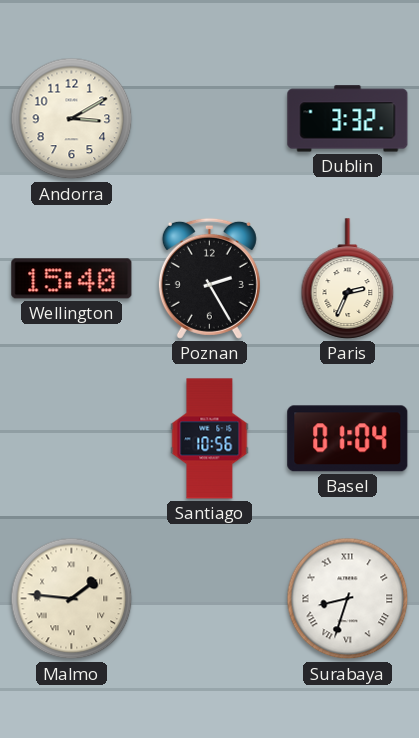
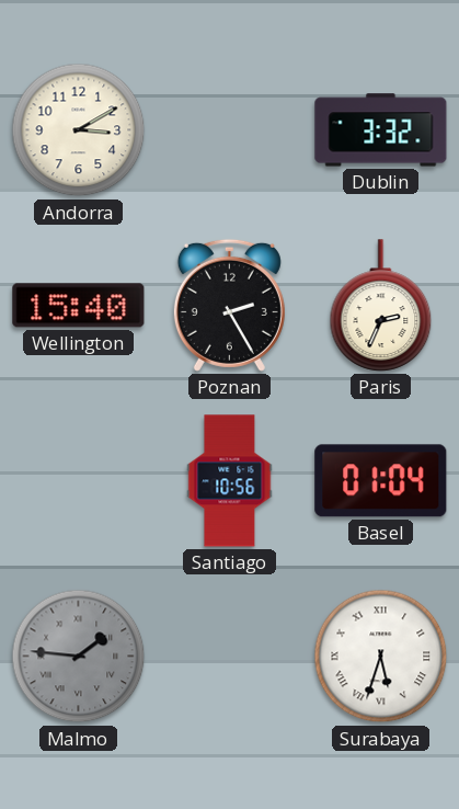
Malmo dial: cream -> grey (79, 657)
Surabaya: 8:33 -> 5:33 (381, 657)
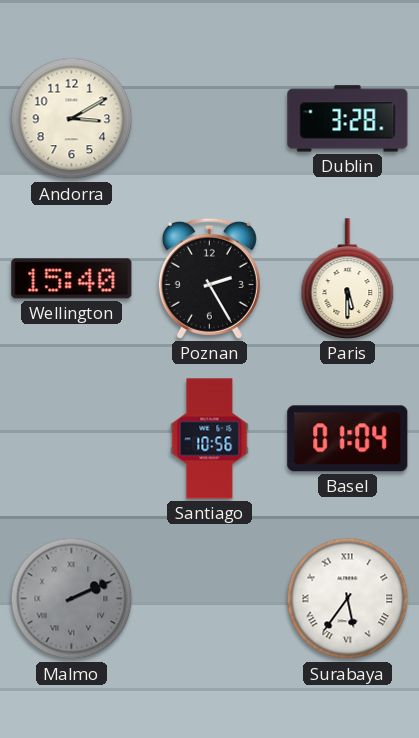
Dublin: 3:32 -> 3:28 (348, 119)
Paris: 2:34 -> 5:30 (348, 279)
Malmo: 1:46 -> 2:11 (72, 599)
Surabaya: 5:33 -> 5:36 (348, 599)
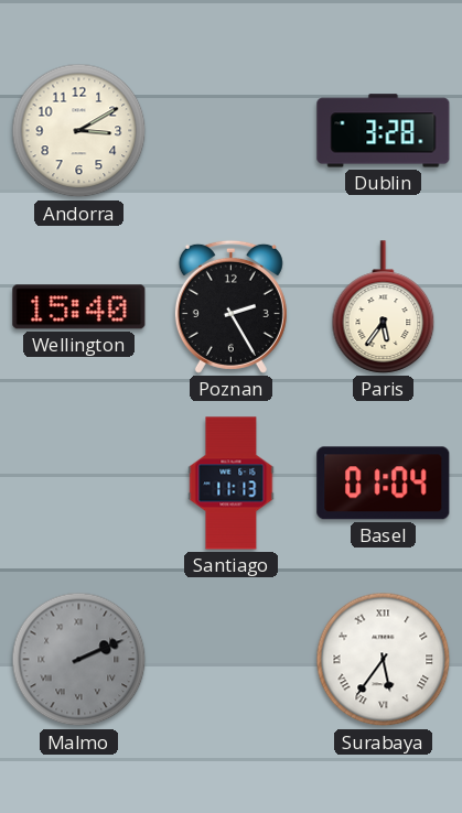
Paris: 5:30 -> 5:36 (384, 307)
Santiago: 10:56 -> 11:13 (232, 484)
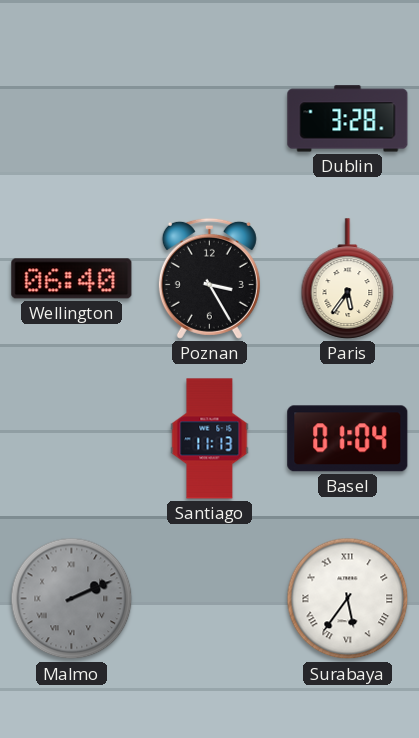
Andorra: 3:10 -> none (79, 131)
Wellington: 15:40 -> 06:40 (72, 279)
Poznan: 2:25 -> 3:25 (209, 278)
